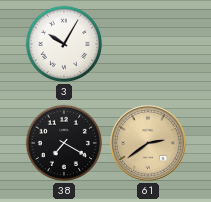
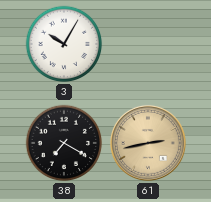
61: 2:39 -> 2:43 (148, 143)
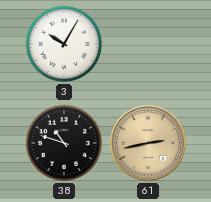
38: 7:20 -> 10:48 (64, 143)
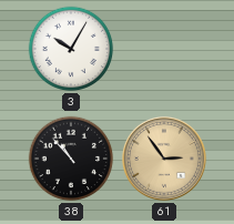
38: 10:48 -> 10:53 (71, 159)
61: 2:43 -> 2:54 (164, 159)
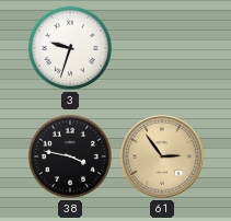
3: 10:05 -> 9:33 (70, 48)
38: 10:53 -> 3:47 (70, 156)
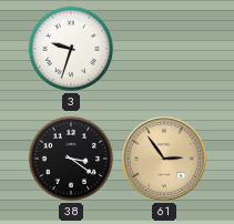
38: 3:47 -> 3:21 (71, 159)
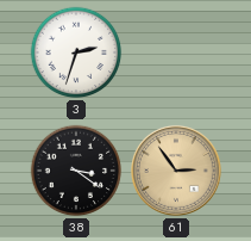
3: 9:33 -> 2:33 (76, 52)
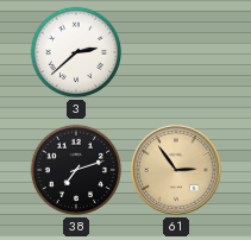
3: 2:33 -> 2:38 (76, 52)
38: 3:21 -> 7:12 (76, 170)
